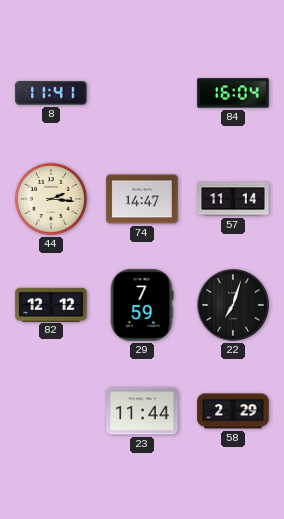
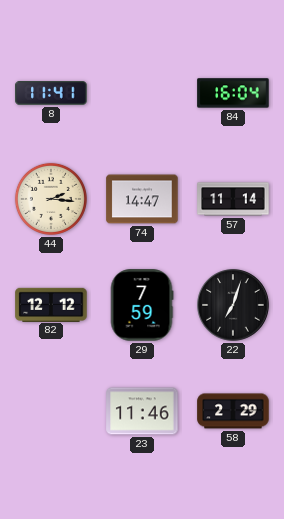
23: 11:44 -> 11:46 (142, 411)
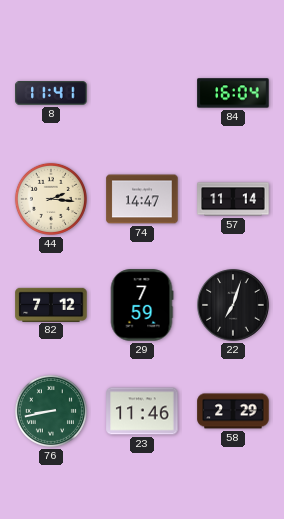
82: 12:12 -> 7:12 (51, 304)
76: none -> 8:43 (51, 411)
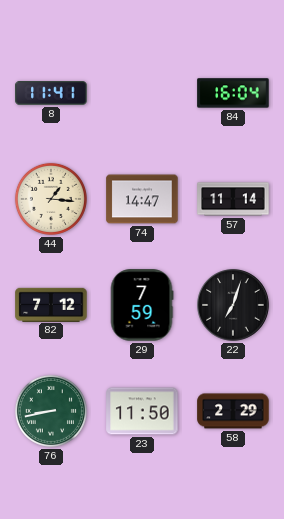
44: 2:16 -> 1:16 (51, 199)
23: 11:46 -> 11:50 (142, 411)
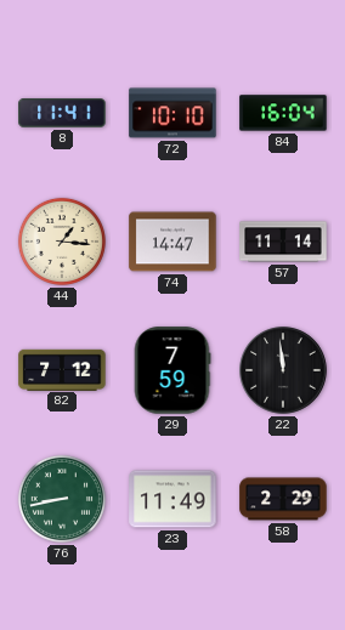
72: none -> 10:10 (172, 113)
22: 7:03 -> 11:59 (283, 370)
23: 11:50 -> 11:49 (172, 499)
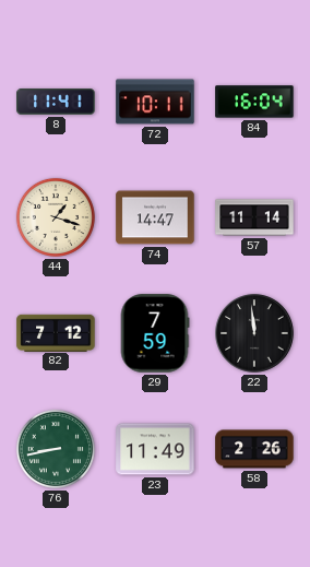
72: 10:10 -> 10:11 (155, 102)
44: 1:16 -> 1:18 (56, 217)
58: 2:29 -> 2:26 (254, 449)
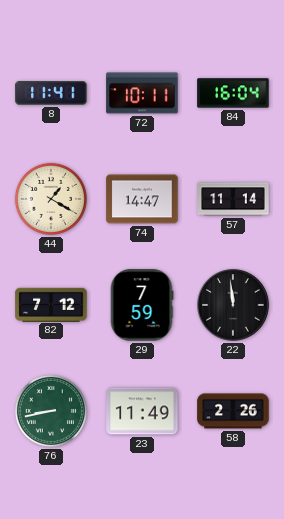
44: 1:18 -> 1:20 (51, 199)
